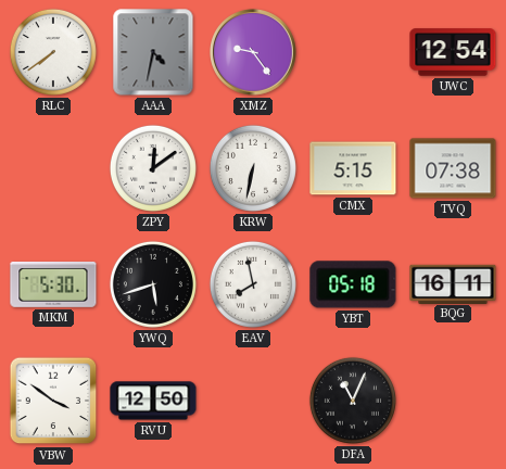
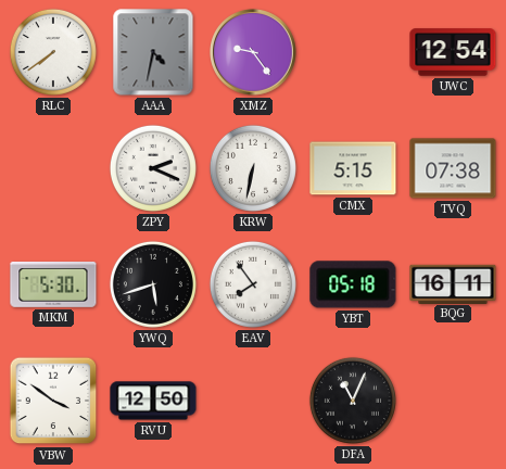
ZPY: 12:09 -> 2:19 (153, 168)
EAV: 7:58 -> 7:54 (253, 284)
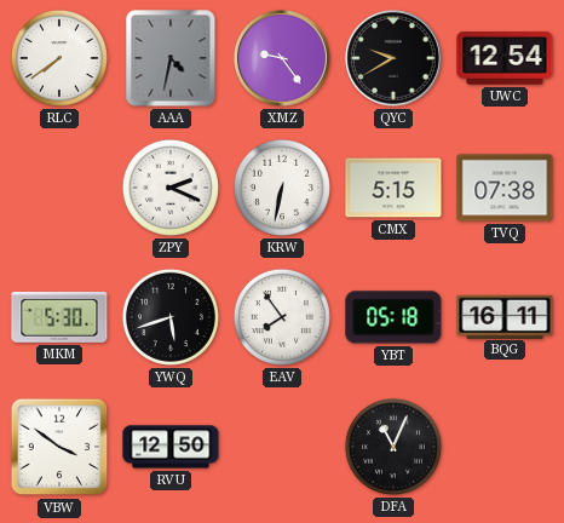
QYC: none -> 9:40 (395, 59)
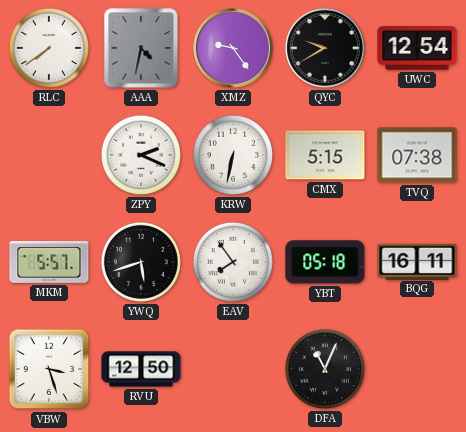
MKM: 5:30 -> 5:57 (49, 262)
VBW: 3:51 -> 3:27 (49, 369)
